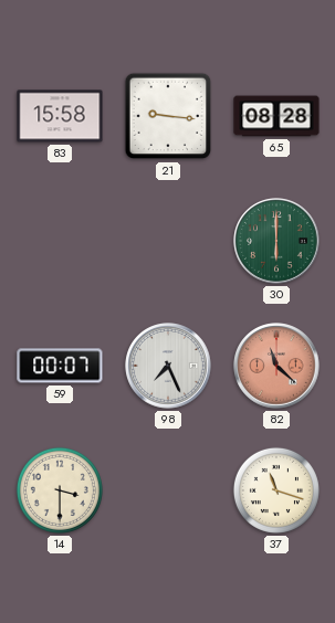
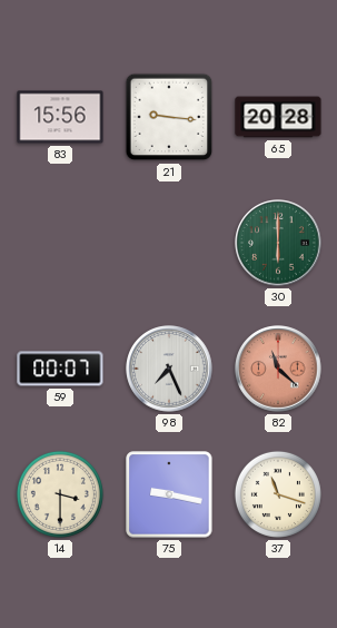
83: 15:58 -> 15:56 (60, 117)
65: 08:28 -> 20:28 (278, 117)
75: none -> 9:17 (169, 494)
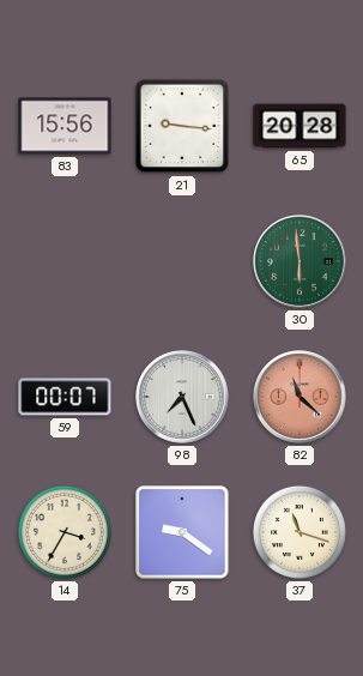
30: 6:00 -> 5:59 (300, 261)
14: 3:30 -> 3:35 (65, 532)
75: 9:17 -> 9:21 (182, 532)
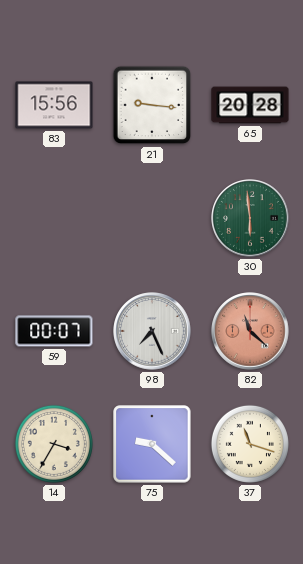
75: 9:21 -> 9:22 (152, 444)
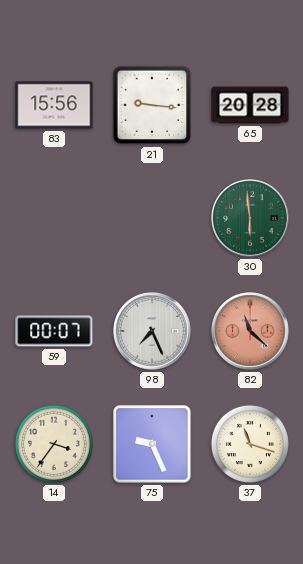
14: 3:35 -> 3:36 (54, 444)
75: 9:22 -> 9:26 (152, 444)
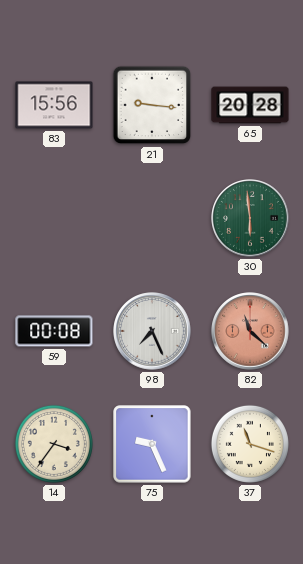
59: 00:07 -> 00:08 (54, 331)
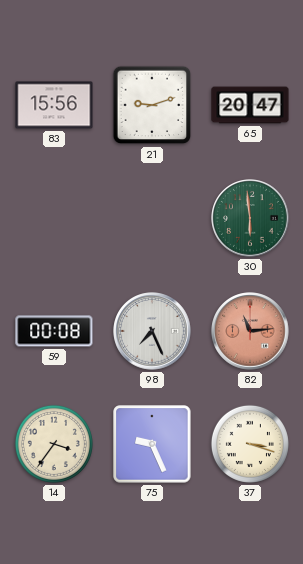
21: 9:16 -> 9:12 (152, 105)
65: 20:28 -> 20:47 (250, 105)
82: 11:22 -> 11:14 (250, 331)
37: 11:18 -> 3:18 (250, 444)
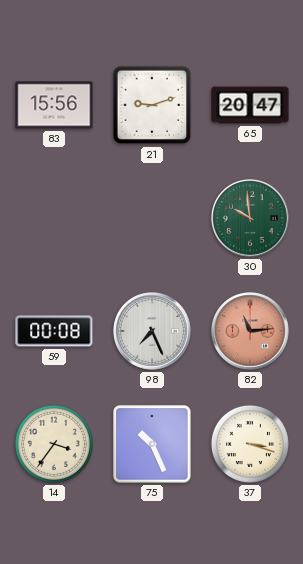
30: 5:59 -> 9:59 (250, 218)
75: 9:26 -> 10:26 (152, 444)
